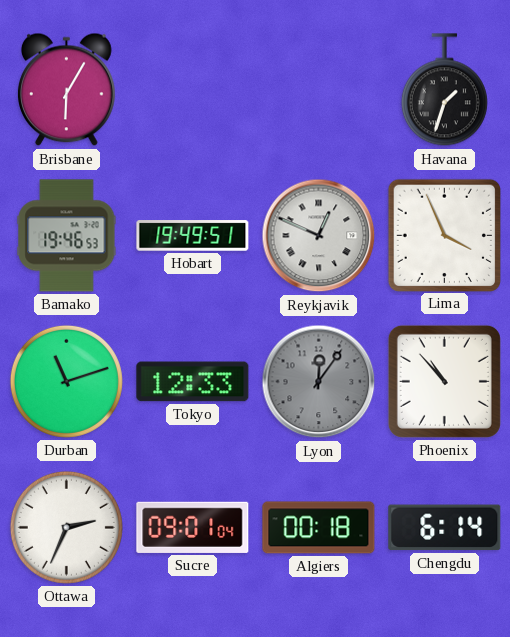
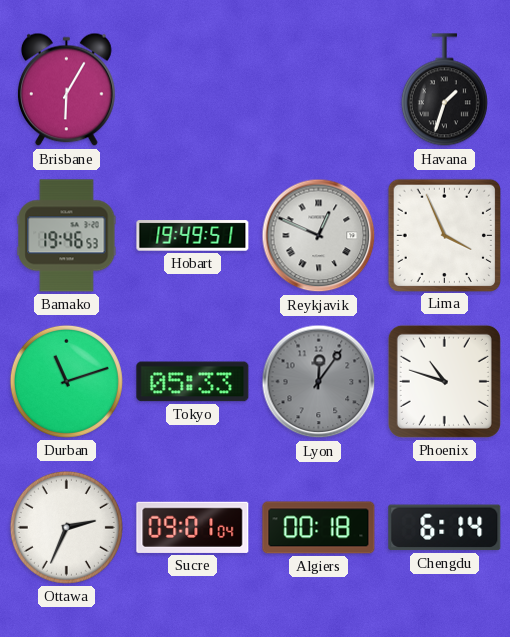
Tokyo: 12:33 -> 05:33 (193, 382)
Phoenix: 10:53 -> 10:48 (444, 381)
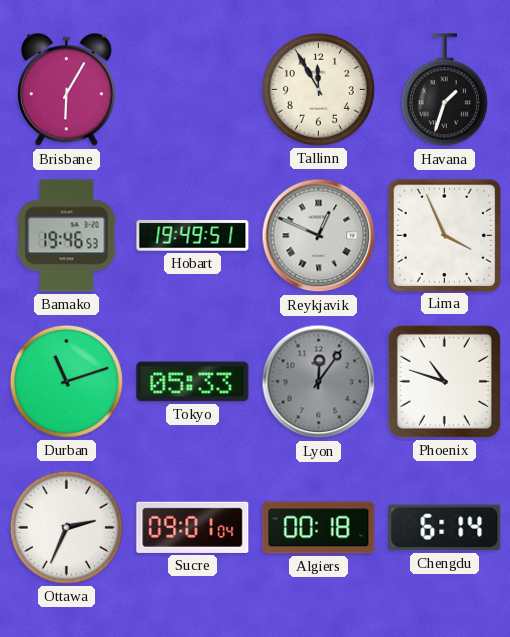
Tallinn: none -> 11:55 (318, 89)
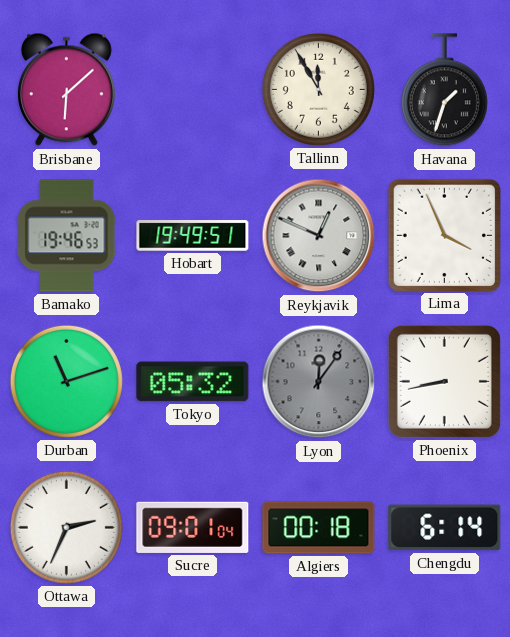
Brisbane: 6:05 -> 6:08 (66, 90)
Tokyo: 05:33 -> 05:32 (193, 382)
Phoenix: 10:48 -> 8:43 (444, 381)
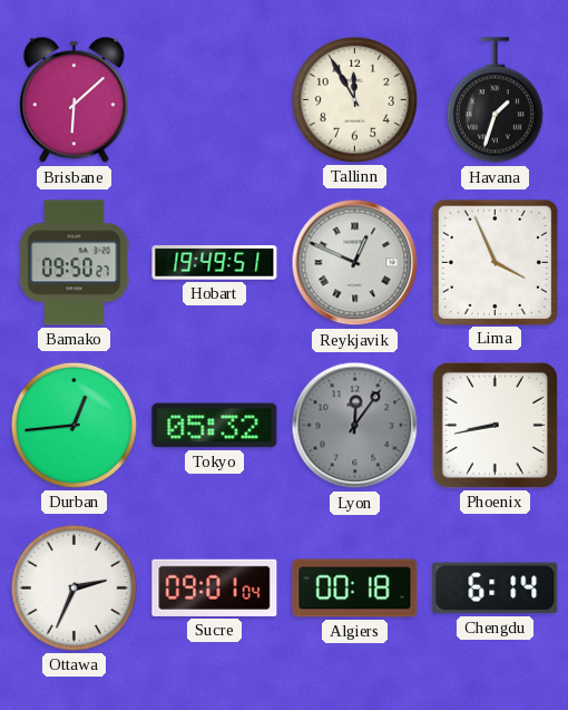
Bamako: 19:46 -> 09:50 (75, 263)
Durban: 11:12 -> 12:44 (74, 425)
